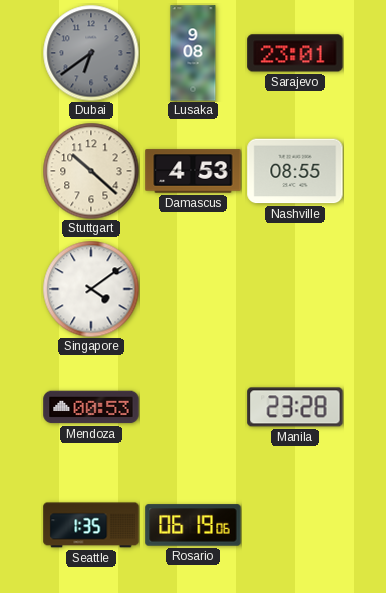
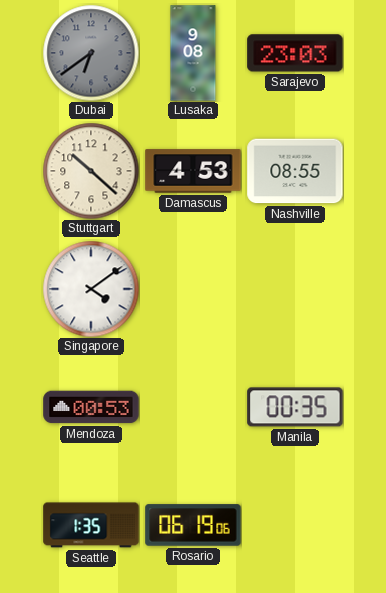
Sarajevo: 23:01 -> 23:03 (295, 53)
Manila: 23:28 -> 00:35 (295, 407)
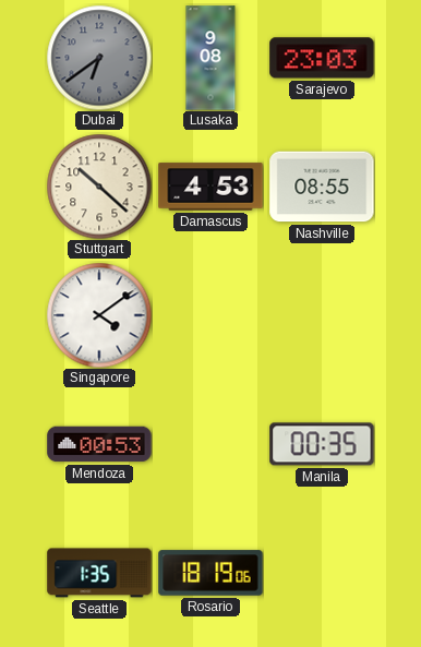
Rosario: 06:19 -> 18:19 (211, 573)
